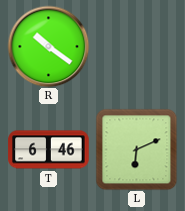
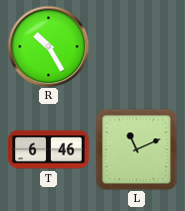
R: 10:21 -> 10:25 (48, 46)
L: 6:11 -> 11:11 (136, 149)
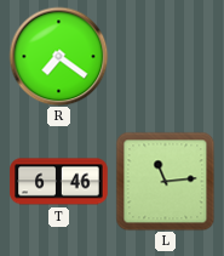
R: 10:25 -> 7:21 (58, 56)
L: 11:11 -> 11:14 (165, 181)
